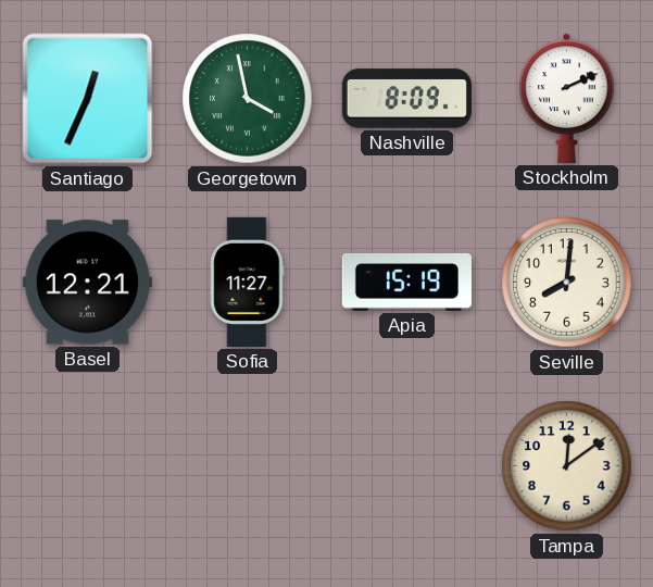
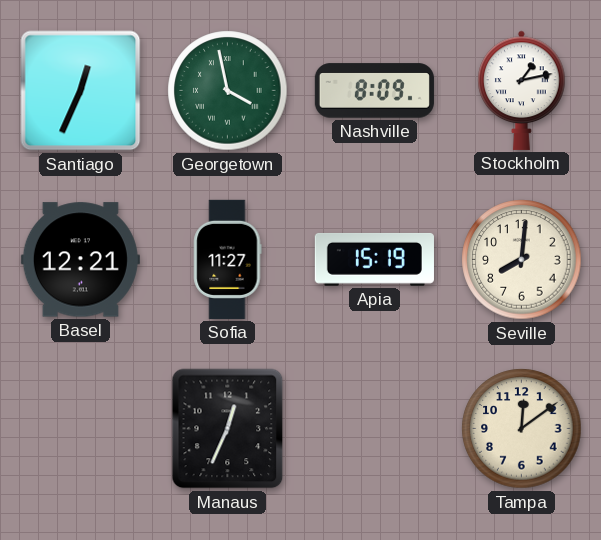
Stockholm: 2:11 -> 1:13 (522, 90)
Manaus: none -> 12:34 (228, 429)
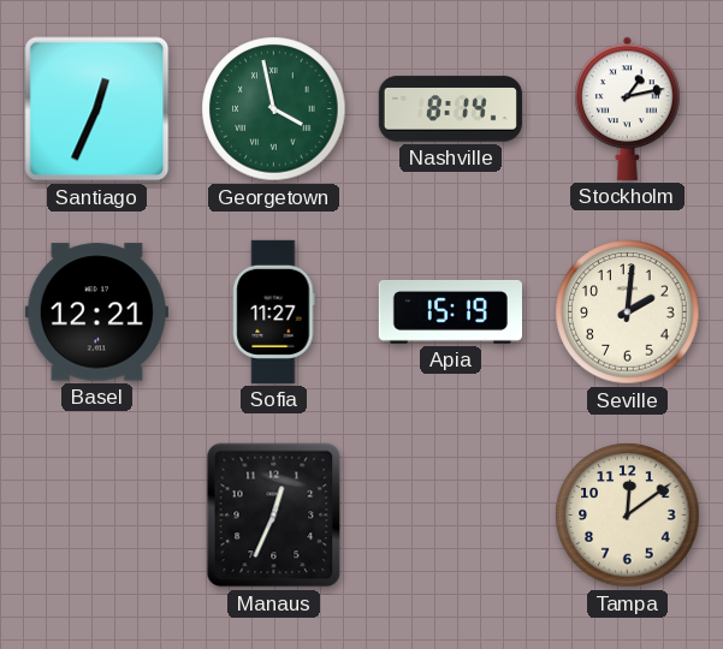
Nashville: 8:09 -> 8:14 (450, 109)
Seville: 8:01 -> 2:01 (628, 312)
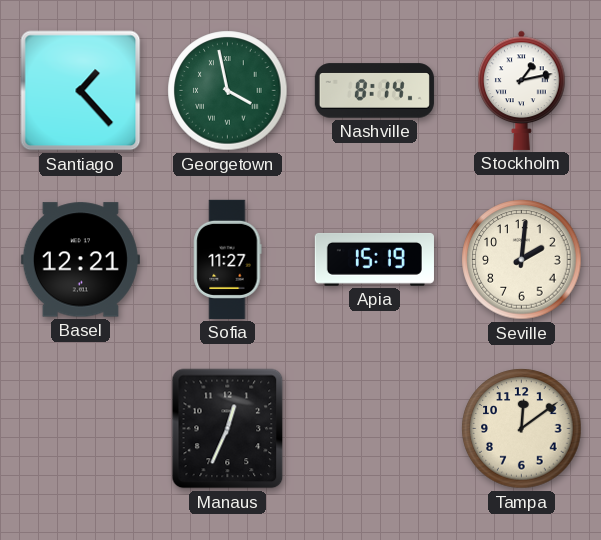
Santiago: 12:34 -> 1:23 (81, 91)
